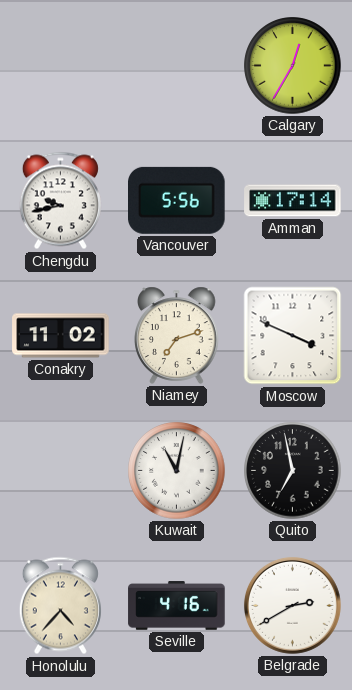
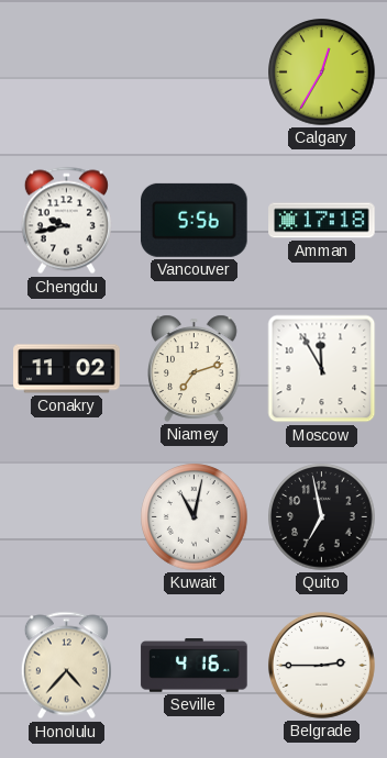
Amman: 17:14 -> 17:18 (322, 221)
Moscow: 3:49 -> 11:55 (322, 369)
Belgrade: 2:40 -> 2:45 (321, 665)
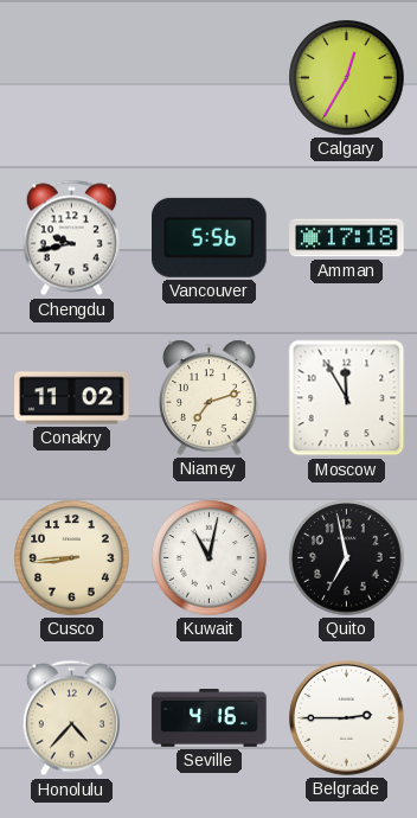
Cusco: none -> 8:44 (72, 558)
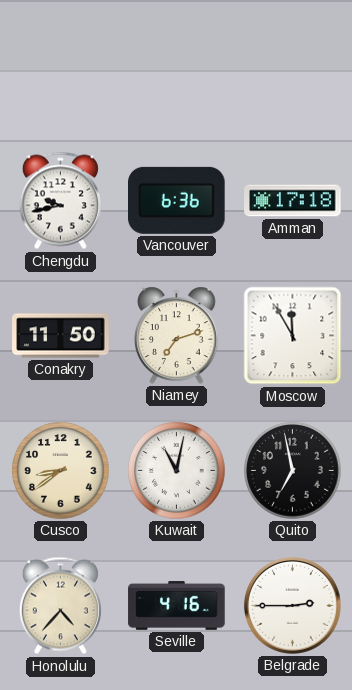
Calgary: 12:35 -> none (347, 78)
Vancouver: 5:56 -> 6:36 (177, 200)
Conakry: 11:02 -> 11:50 (61, 336)
Cusco: 8:44 -> 8:39 (61, 471)
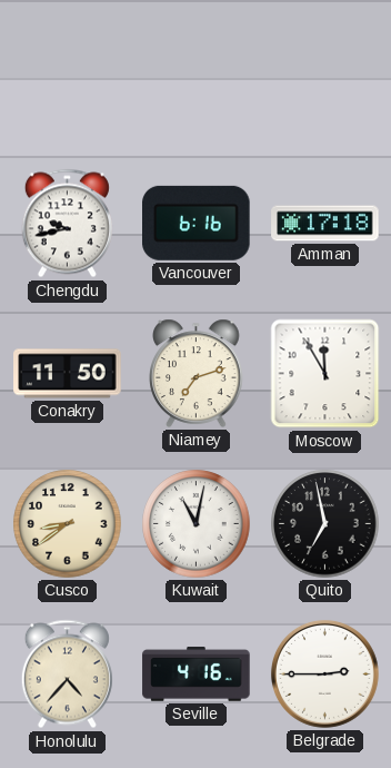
Vancouver: 6:36 -> 6:16 (197, 223)
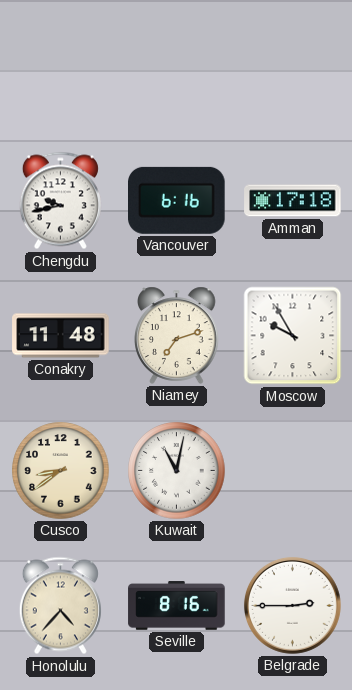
Conakry: 11:50 -> 11:48 (61, 336)
Moscow: 11:55 -> 9:55 (293, 336)
Quito: 6:58 -> none (325, 524)
Seville: 4:16 -> 8:16 (177, 606)
